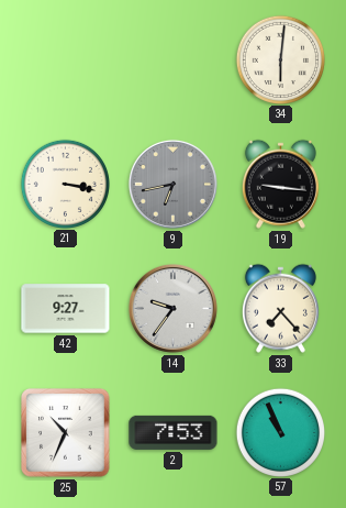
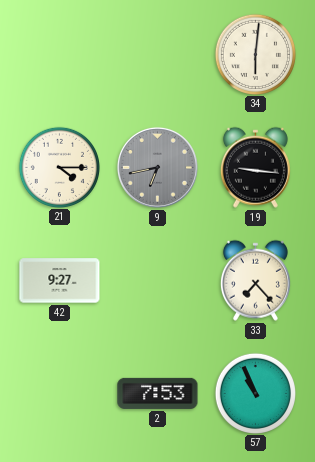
21: 3:17 -> 4:15 (59, 167)
14: 9:36 -> none (172, 308)
25: 10:34 -> none (66, 433)
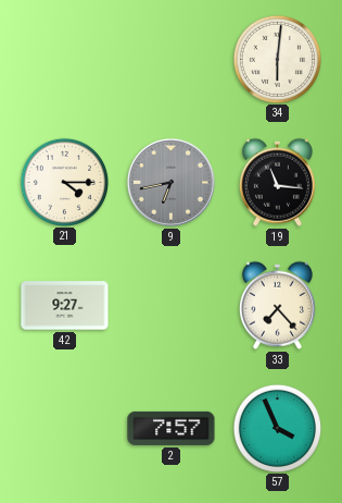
19: 9:16 -> 11:16 (277, 182)
2: 7:53 -> 7:57 (172, 428)
57: 10:56 -> 3:56 (277, 428)
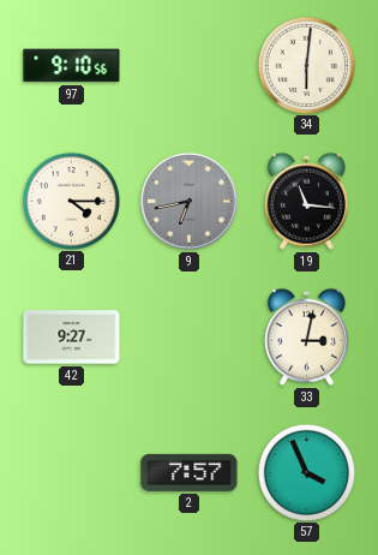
97: none -> 9:10 (72, 66)
33: 7:23 -> 3:02 (306, 336)
